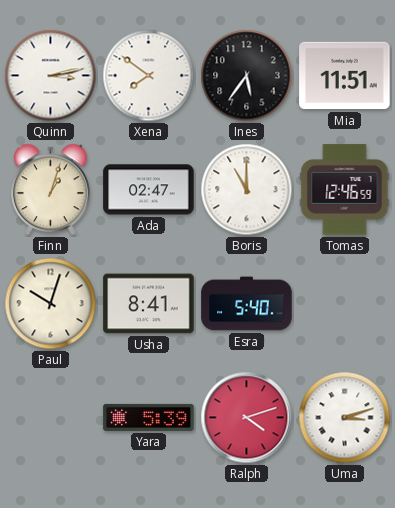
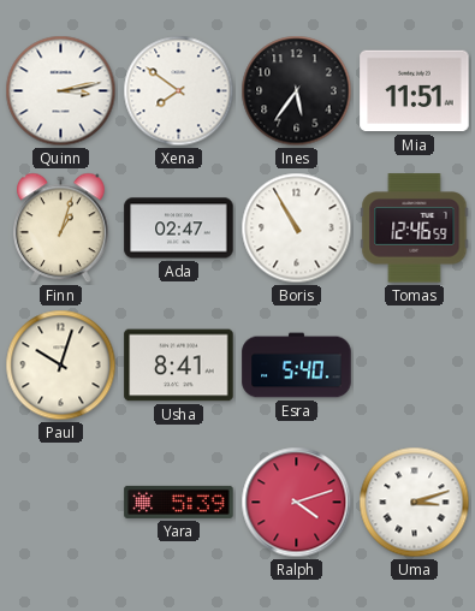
Boris: 11:00 -> 10:55 (297, 229)
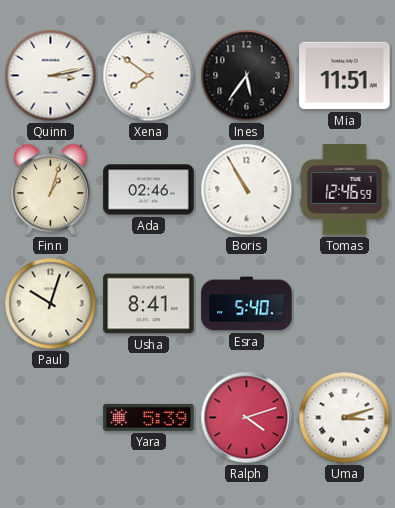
Ada: 02:47 -> 02:46 (149, 190)
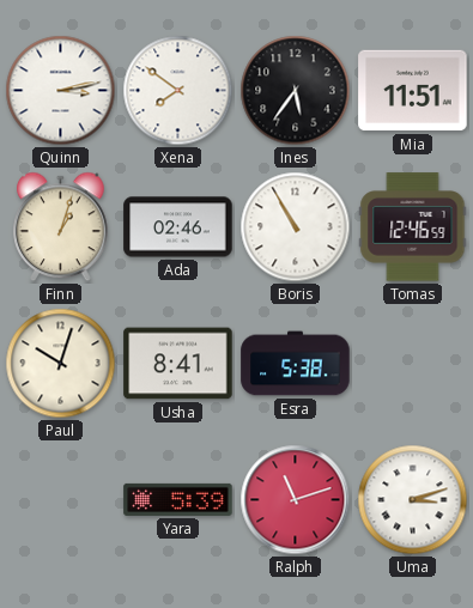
Esra: 5:40 -> 5:38 (296, 364)
Ralph: 4:12 -> 11:12 (296, 500)
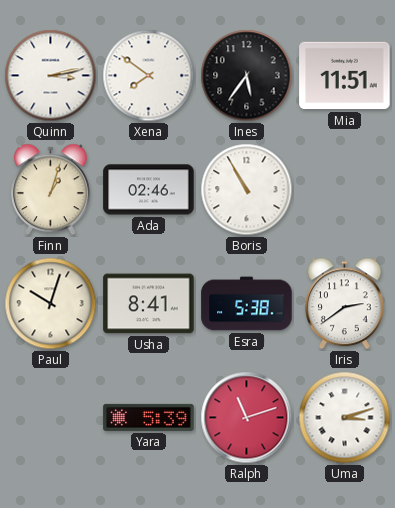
Tomas: 12:46 -> none (413, 227)
Iris: none -> 2:39 (345, 304)
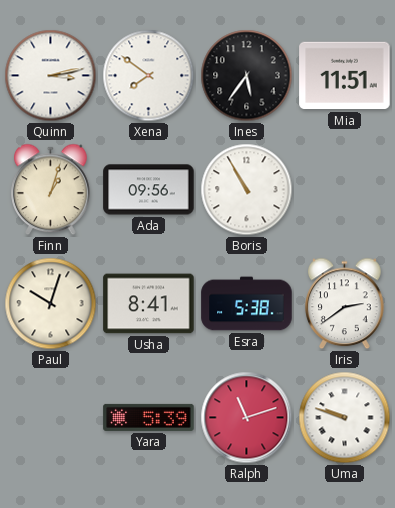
Ada: 02:46 -> 09:56 (149, 190)
Uma: 3:12 -> 9:48 (345, 418)
